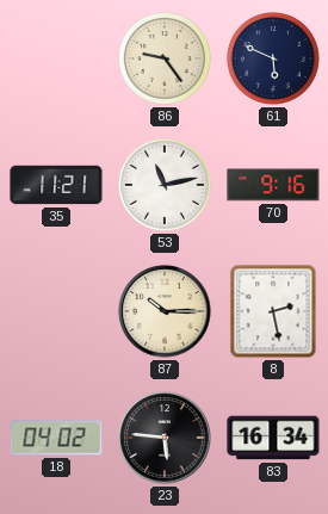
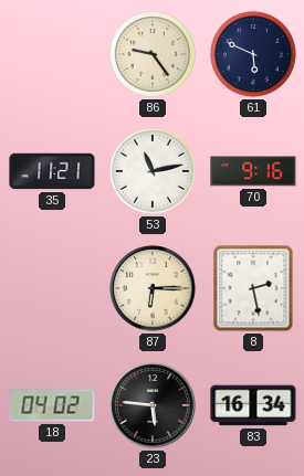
87: 10:15 -> 6:15 (153, 288)
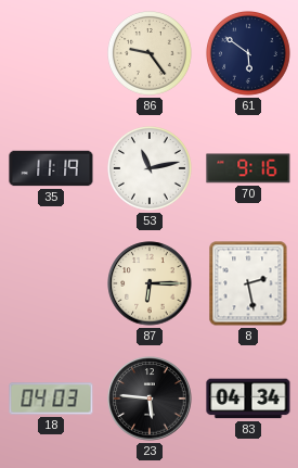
61: 5:49 -> 5:51 (249, 54)
35: 11:21 -> 11:19 (51, 168)
18: 04:02 -> 04:03 (51, 399)
83: 16:34 -> 04:34 (248, 399)
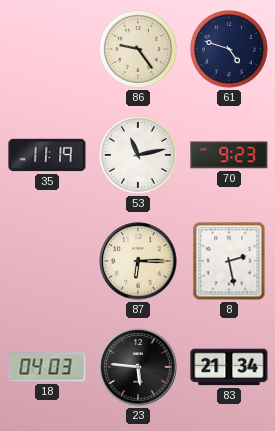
61: 5:51 -> 4:48 (230, 50)
70: 9:16 -> 9:23 (229, 155)
83: 04:34 -> 21:34 (229, 367)
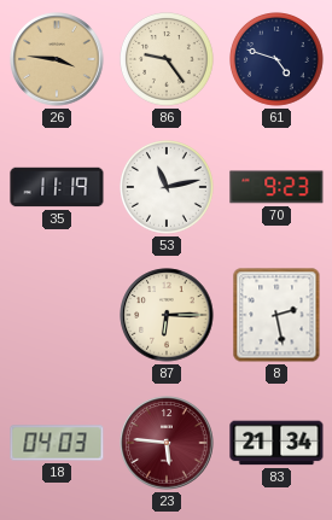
26: none -> 3:46 (57, 59)
23 dial: black -> burgundy (167, 443)
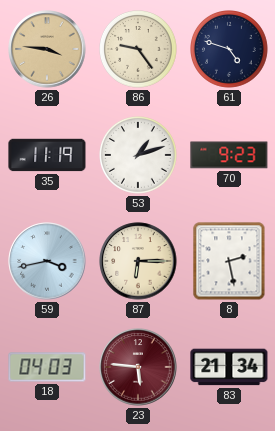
53: 11:13 -> 1:12 (139, 156)
59: none -> 3:43 (47, 261)
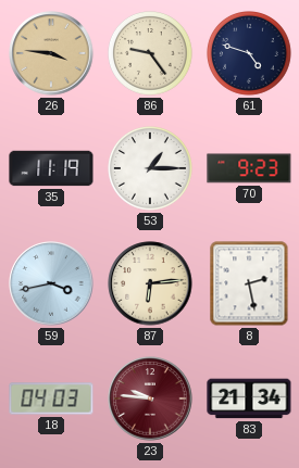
53: 1:12 -> 1:15 (151, 169)
87: 6:15 -> 6:14 (150, 283)
23: 5:46 -> 9:46 (150, 399)
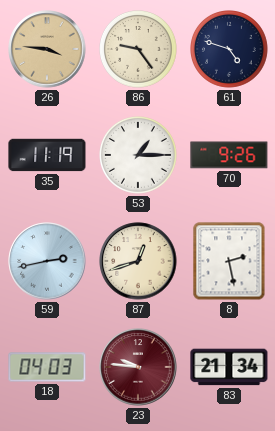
70: 9:23 -> 9:26 (229, 155)
59: 3:43 -> 2:43 (47, 261)
87: 6:14 -> 12:42 (138, 261)
